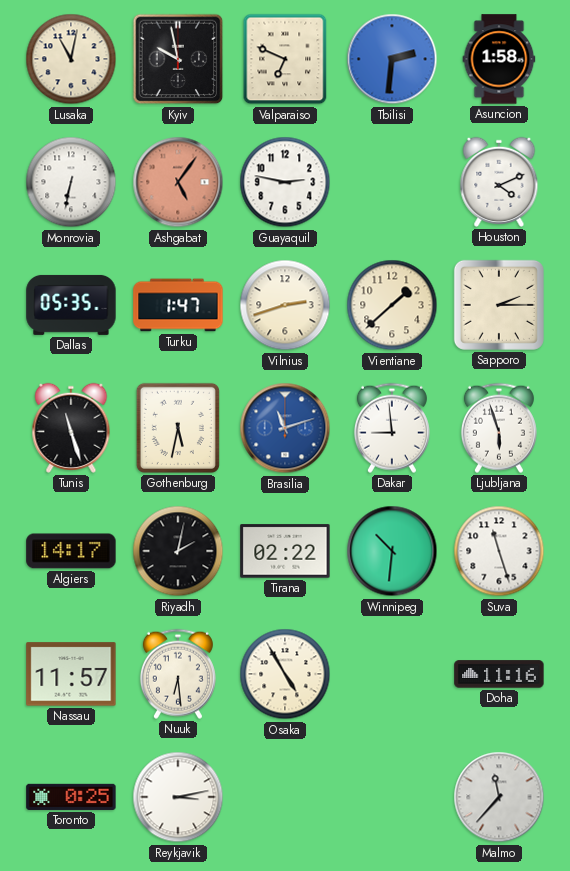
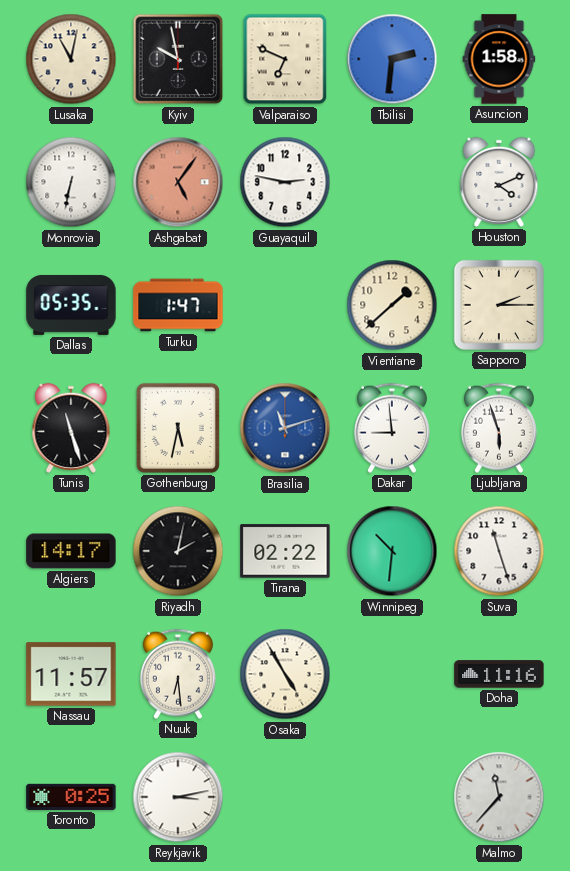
Vilnius: 2:42 -> none (285, 305)
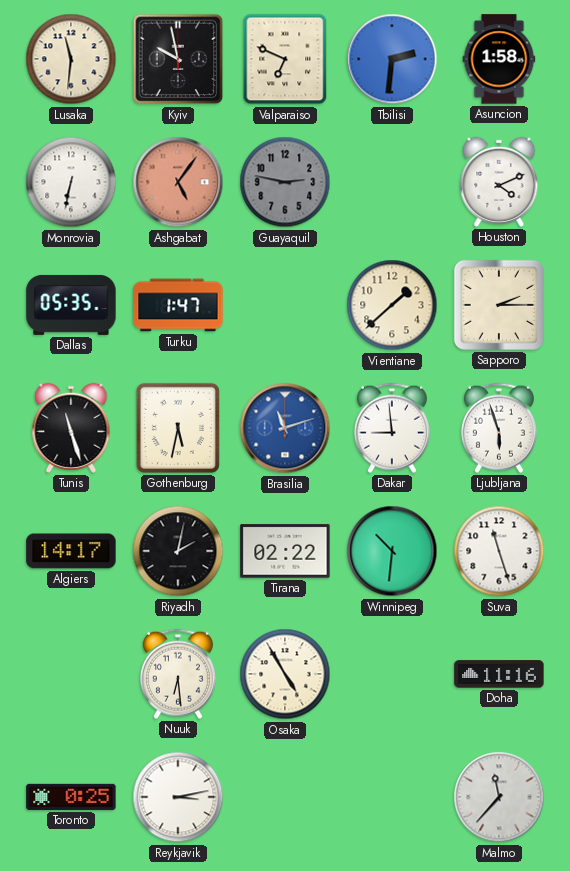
Lusaka: 11:02 -> 11:31 (71, 59)
Guayaquil dial: white -> grey (285, 182)
Nassau: 11:57 -> none (71, 674)
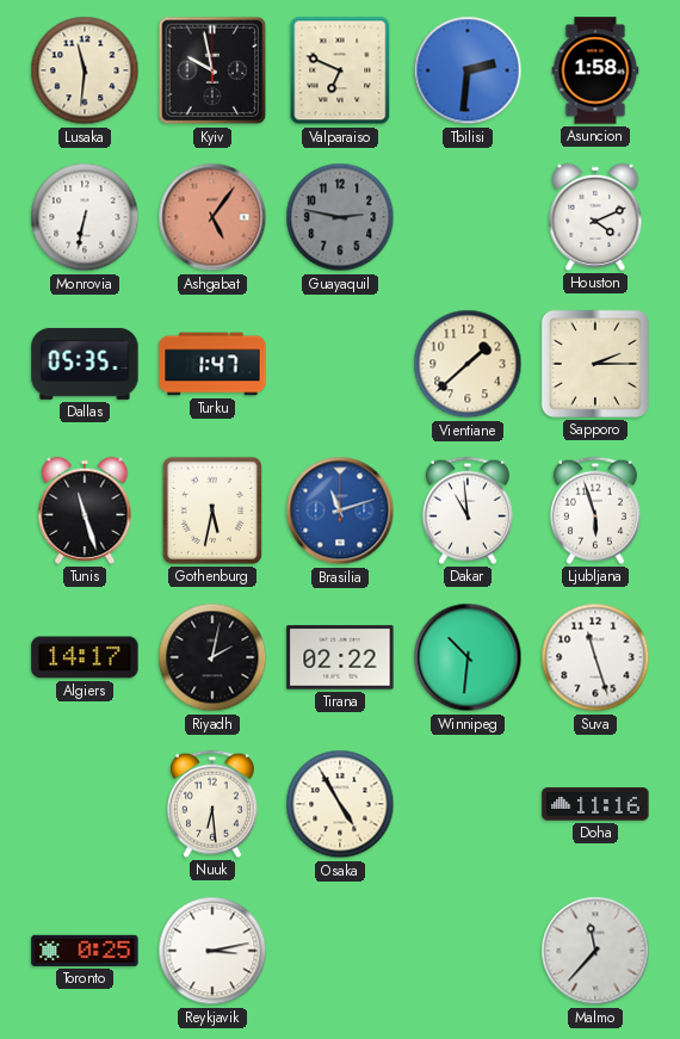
Dakar: 8:59 -> 10:59 (468, 511)
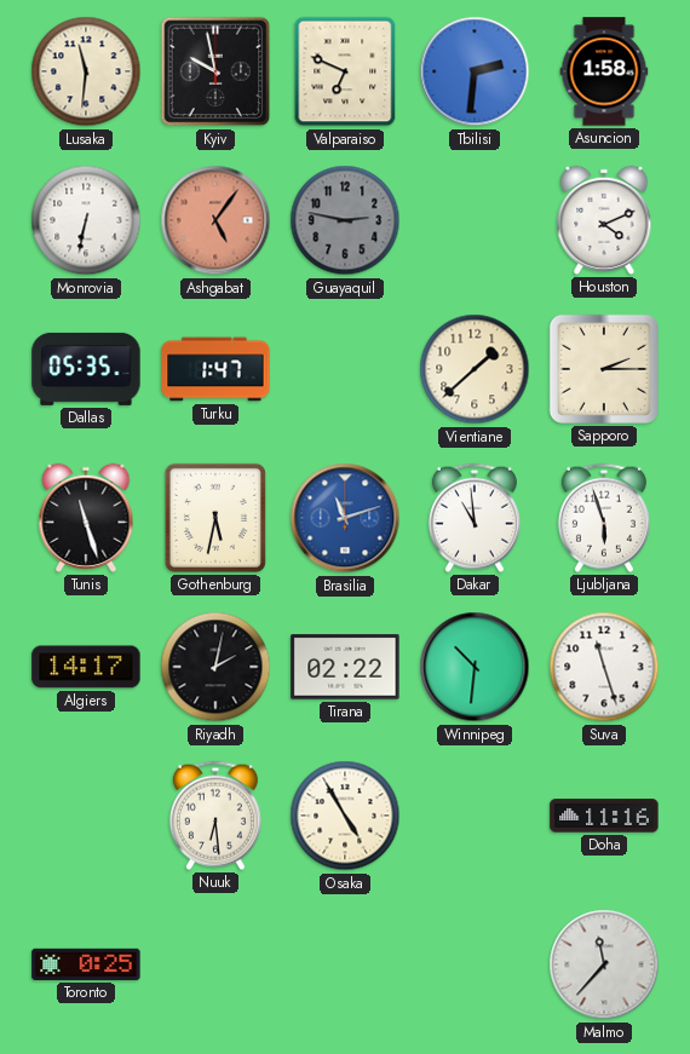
Reykjavik: 3:13 -> none (212, 951)
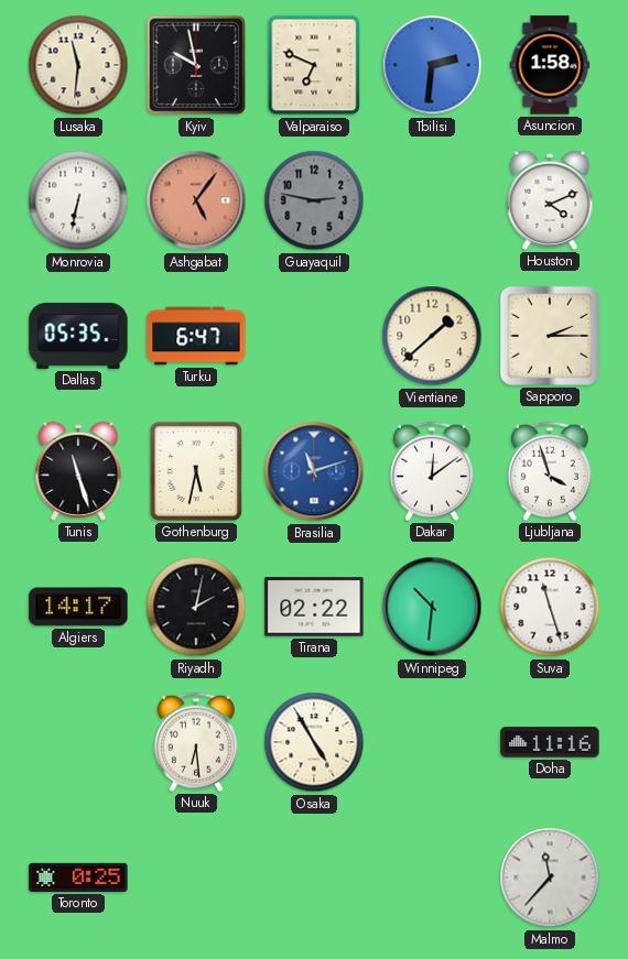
Turku: 1:47 -> 6:47 (196, 336)
Dakar: 10:59 -> 12:09 (432, 471)
Ljubljana: 5:57 -> 3:57 (550, 471)
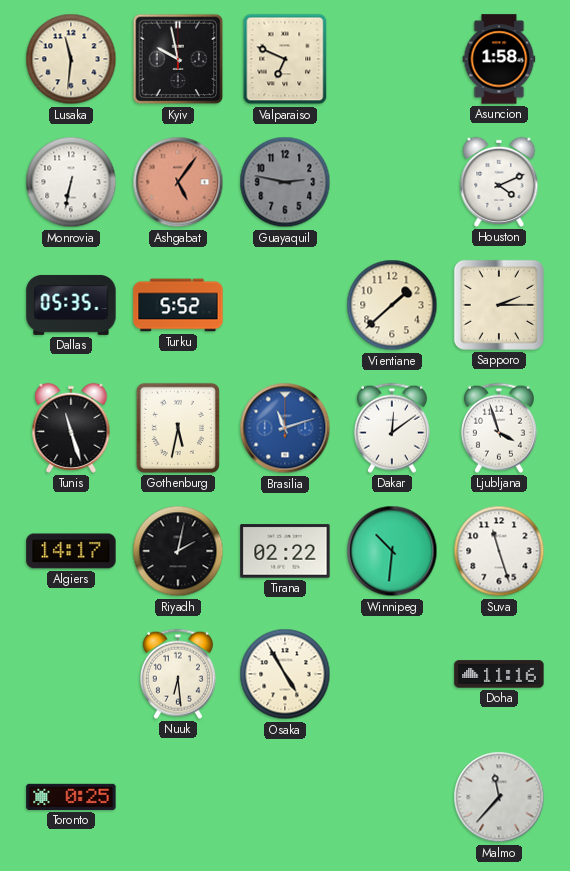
Tbilisi: 2:31 -> none (432, 65)
Turku: 6:47 -> 5:52 (178, 305)
